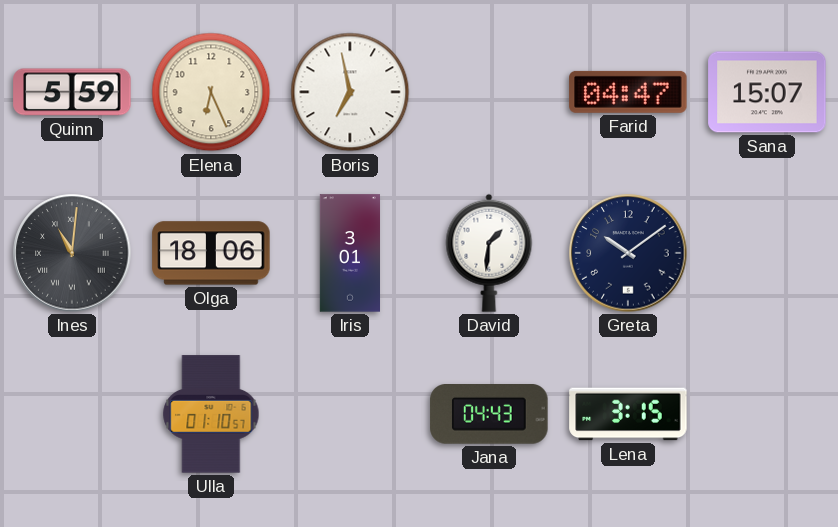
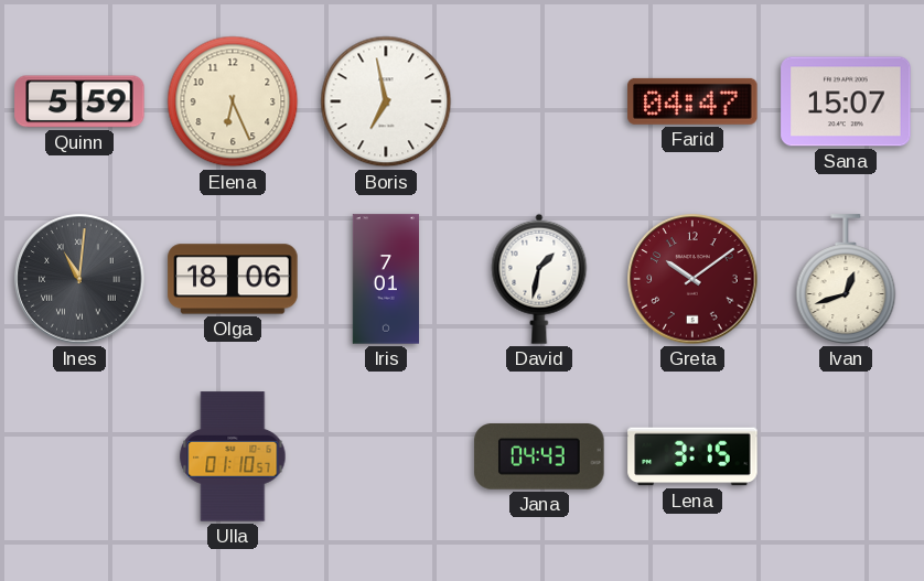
Iris: 3:01 -> 7:01 (385, 279)
David: 1:31 -> 1:32 (539, 279)
Greta dial: navy -> burgundy (692, 279)
Ivan: none -> 12:42 (846, 279)
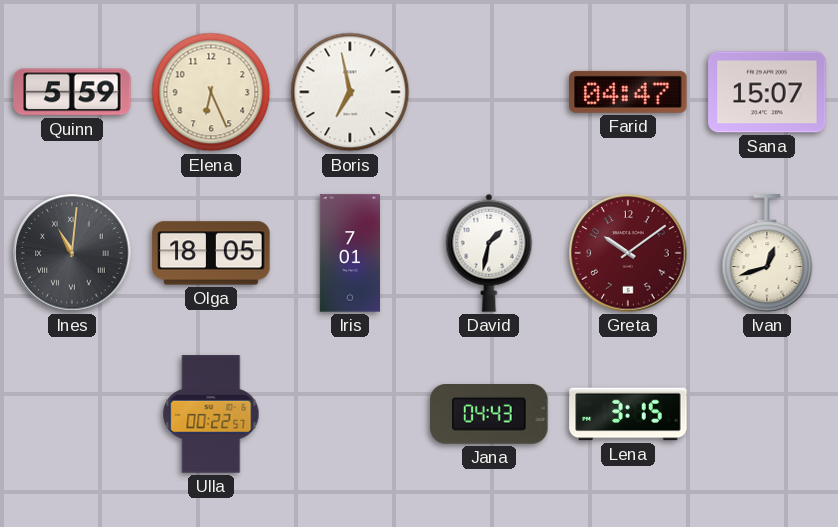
Olga: 18:06 -> 18:05 (211, 253)
Ulla: 01:10 -> 00:22 (211, 414)
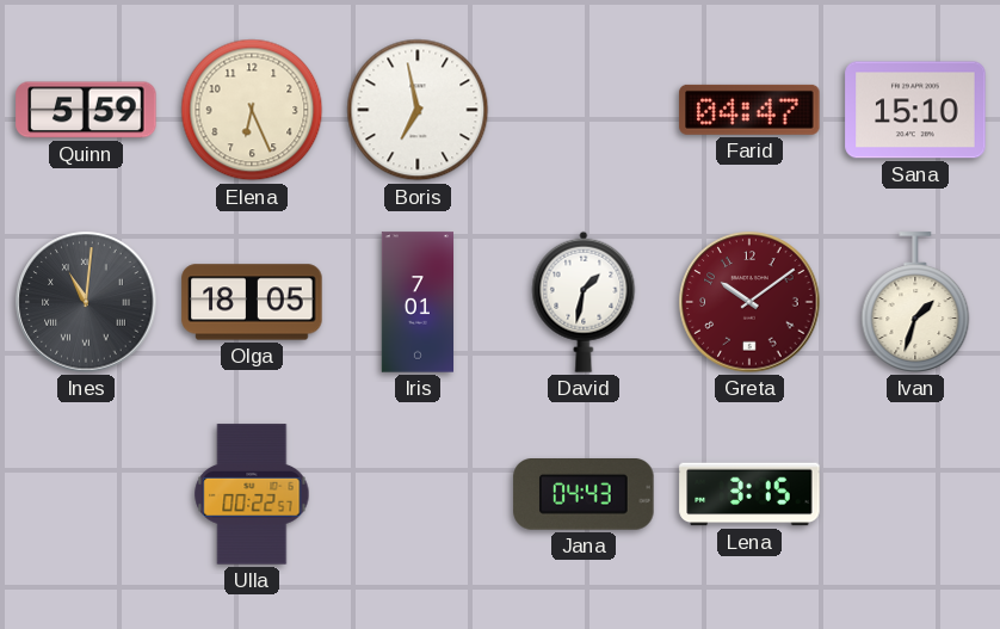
Sana: 15:07 -> 15:10 (915, 110)
Ivan: 12:42 -> 1:33 (915, 302)
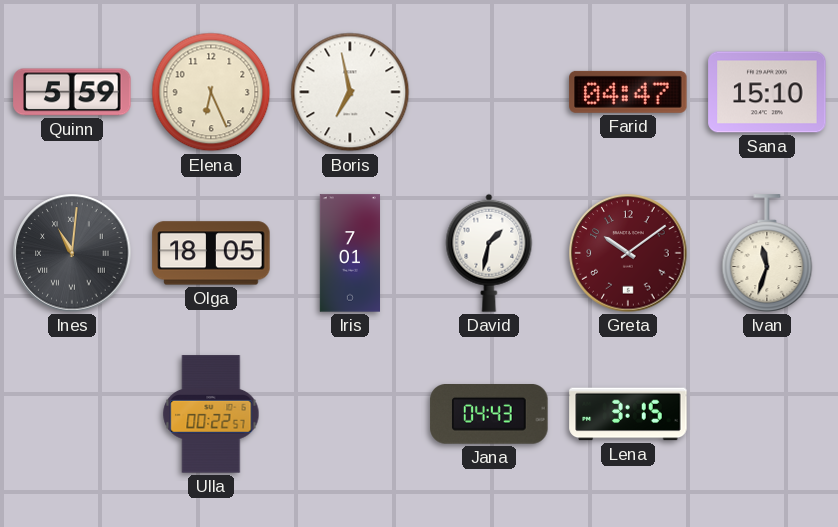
Ivan: 1:33 -> 11:33 (767, 253)
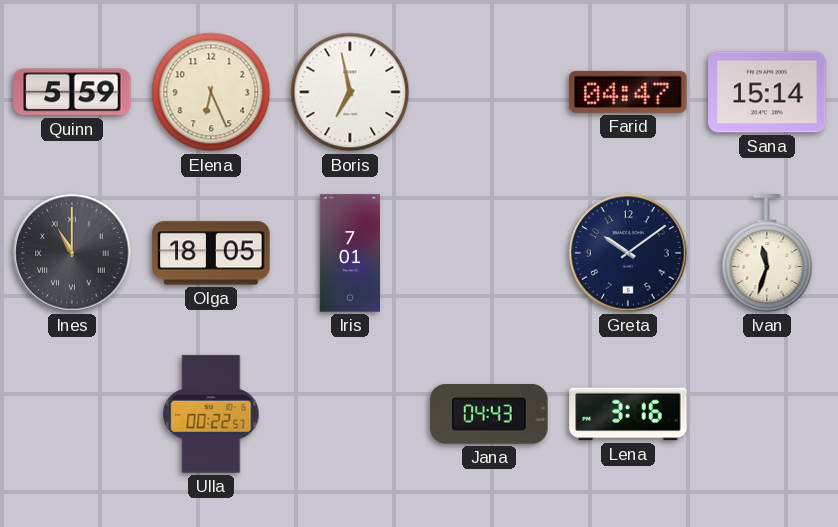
Sana: 15:10 -> 15:14 (767, 92)
Ines: 11:01 -> 11:00 (72, 253)
David: 1:32 -> none (489, 253)
Greta dial: burgundy -> navy (628, 253)
Lena: 3:15 -> 3:16 (628, 414)
